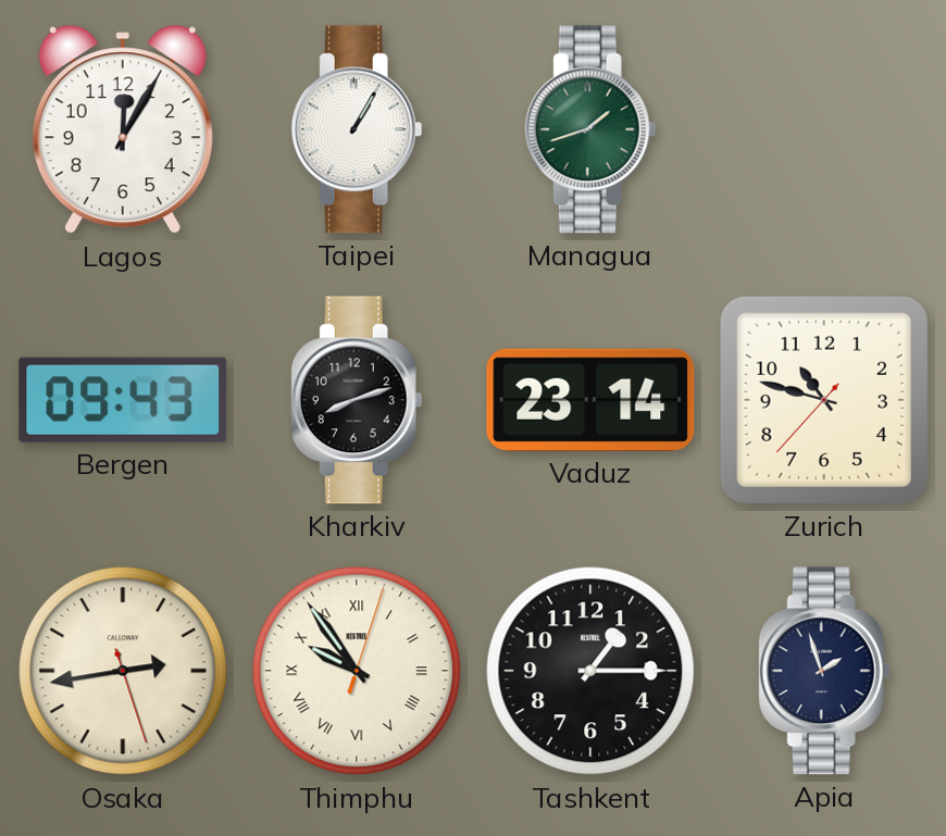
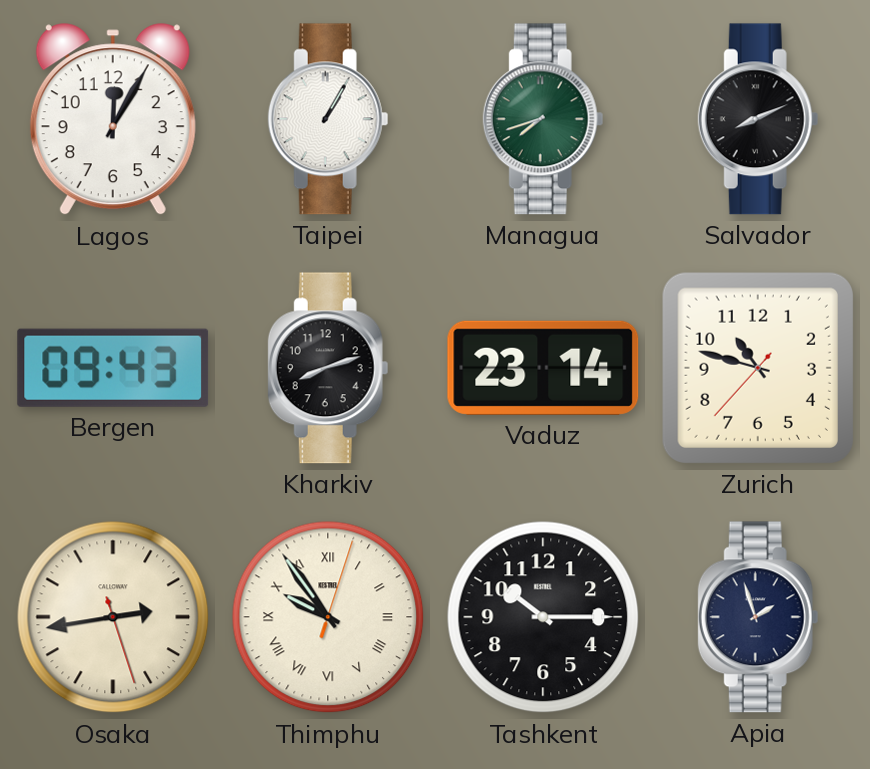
Managua: 1:42 -> 7:42 (543, 119)
Salvador: none -> 8:11 (758, 119)
Tashkent: 1:15 -> 10:15 (543, 617)
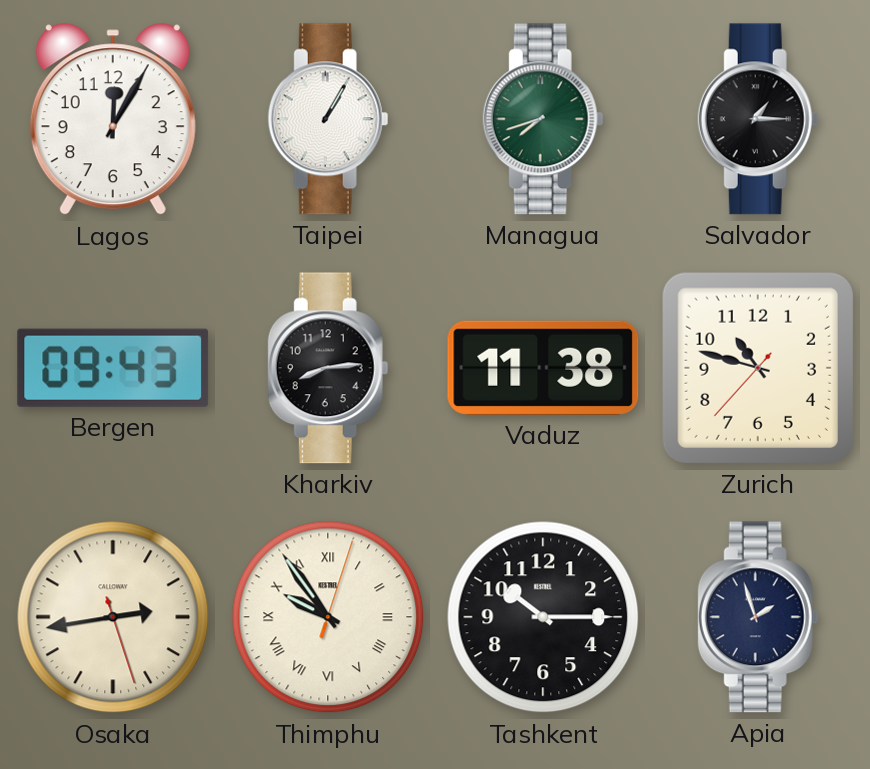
Salvador: 8:11 -> 1:15 (758, 119)
Kharkiv: 8:12 -> 8:14 (328, 368)
Vaduz: 23:14 -> 11:38 (543, 368)
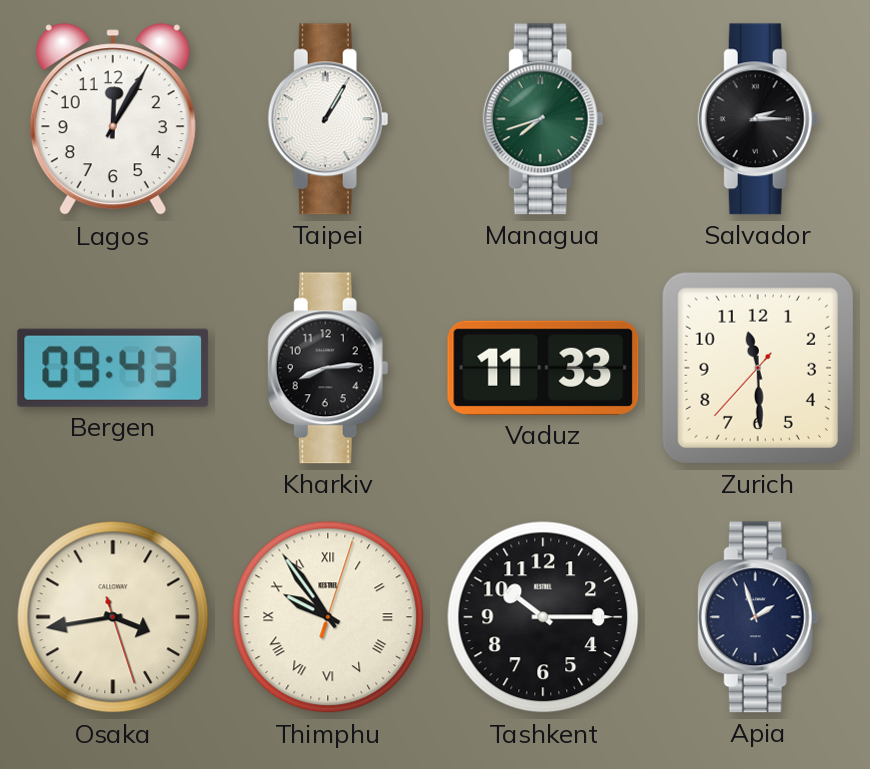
Salvador: 1:15 -> 2:15 (758, 119)
Vaduz: 11:38 -> 11:33 (543, 368)
Zurich: 10:47 -> 11:29 (758, 368)
Osaka: 2:43 -> 3:43 (113, 617)
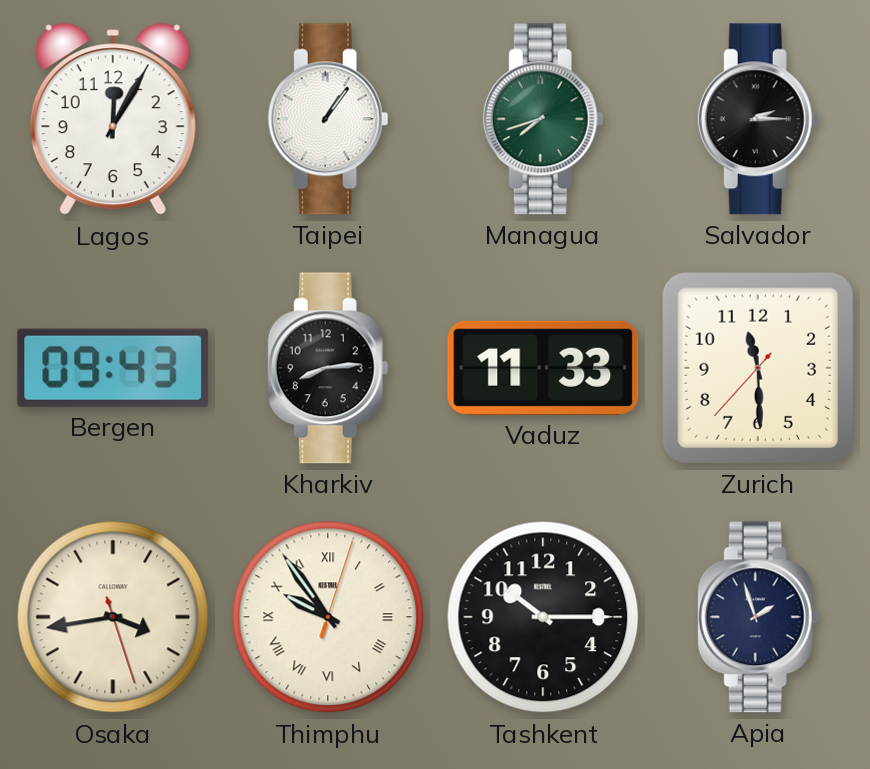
Taipei: 1:05 -> 1:06 (328, 119)
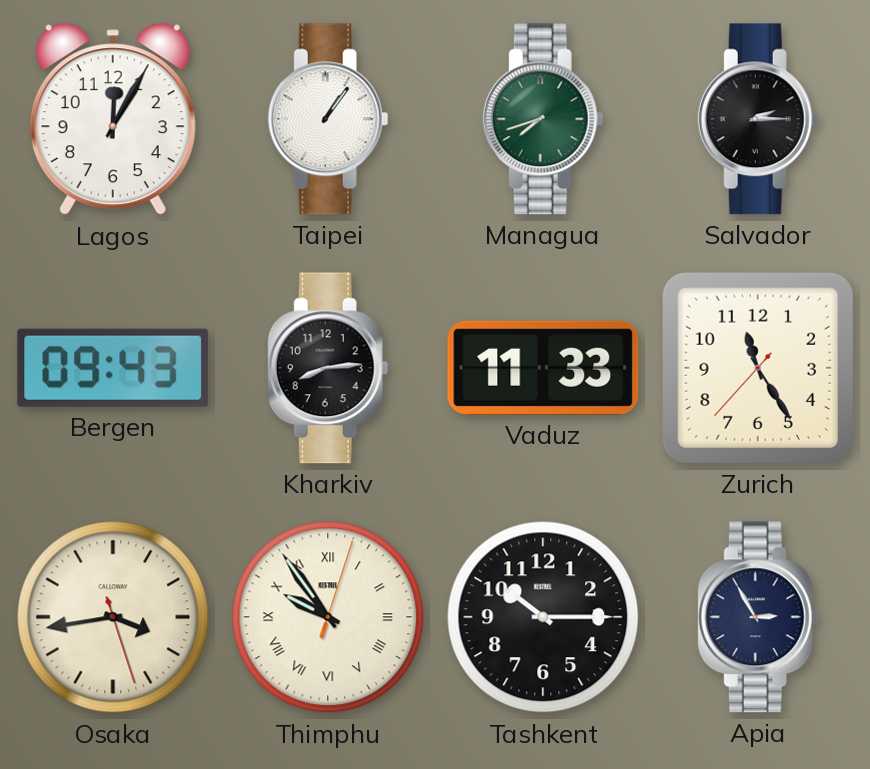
Zurich: 11:29 -> 11:24 (758, 368)
Apia: 1:57 -> 2:55 (758, 617)
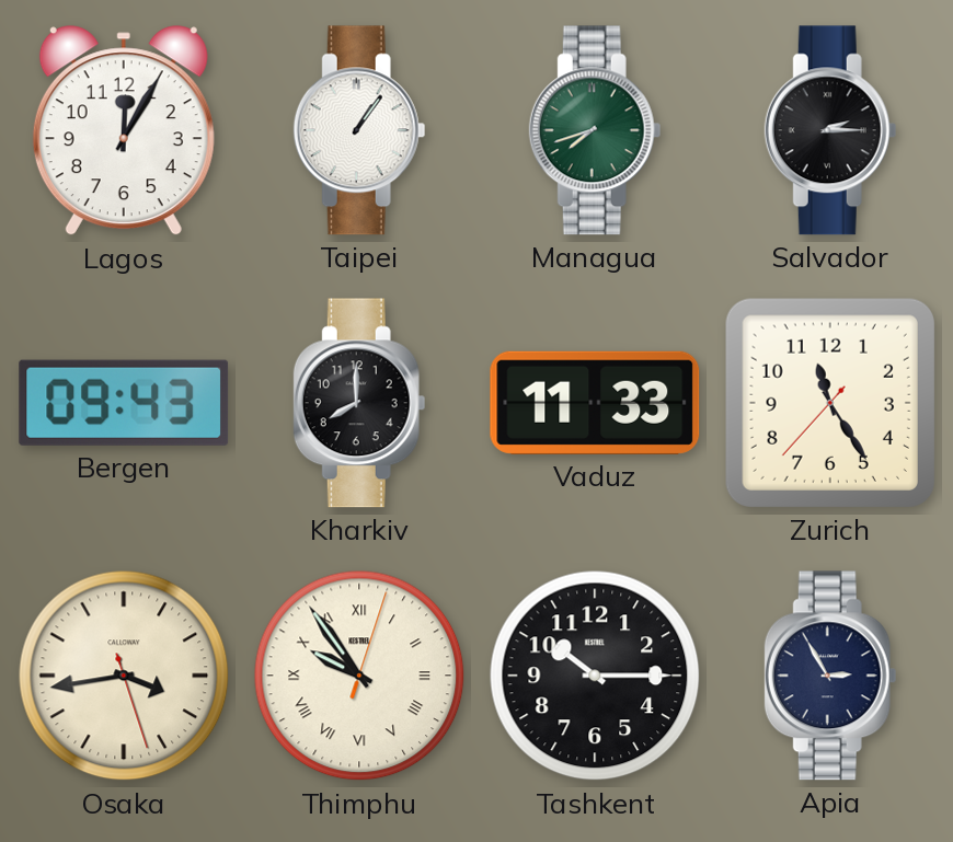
Kharkiv: 8:14 -> 8:00 (359, 403)
